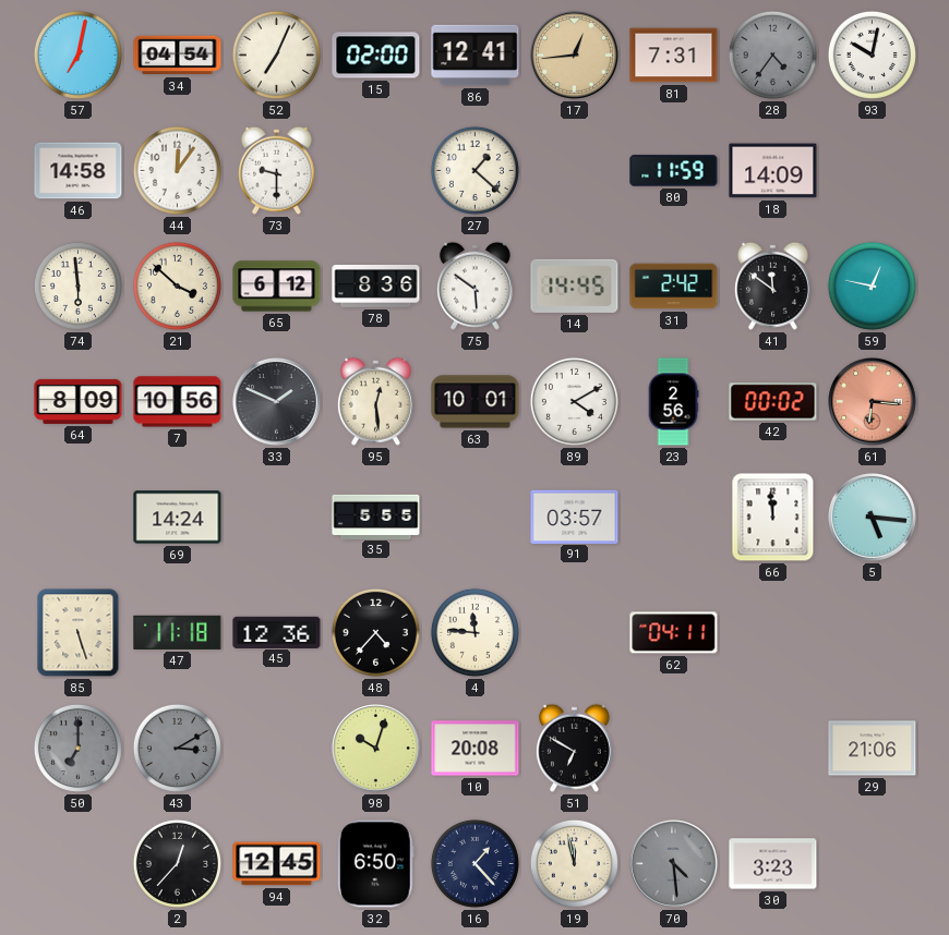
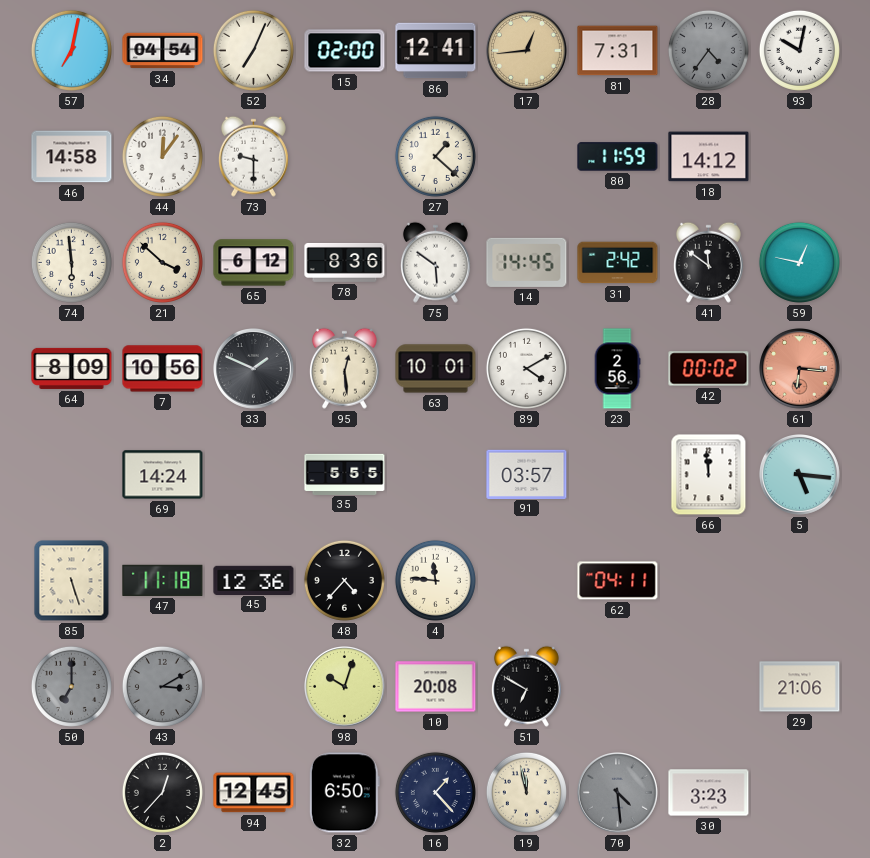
18: 14:09 -> 14:12 (709, 157)
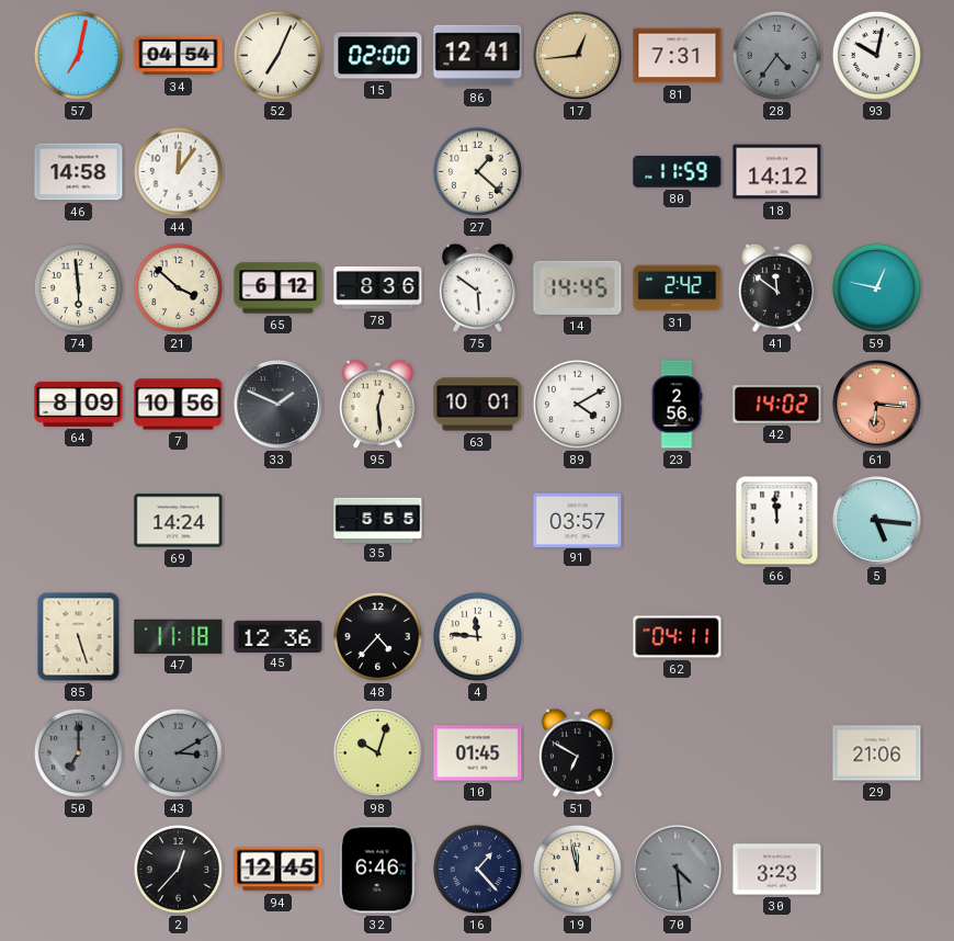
73: 9:30 -> none (253, 156)
42: 00:02 -> 14:02 (777, 405)
10: 20:08 -> 01:45 (478, 753)
32: 6:50 -> 6:46 (377, 870)
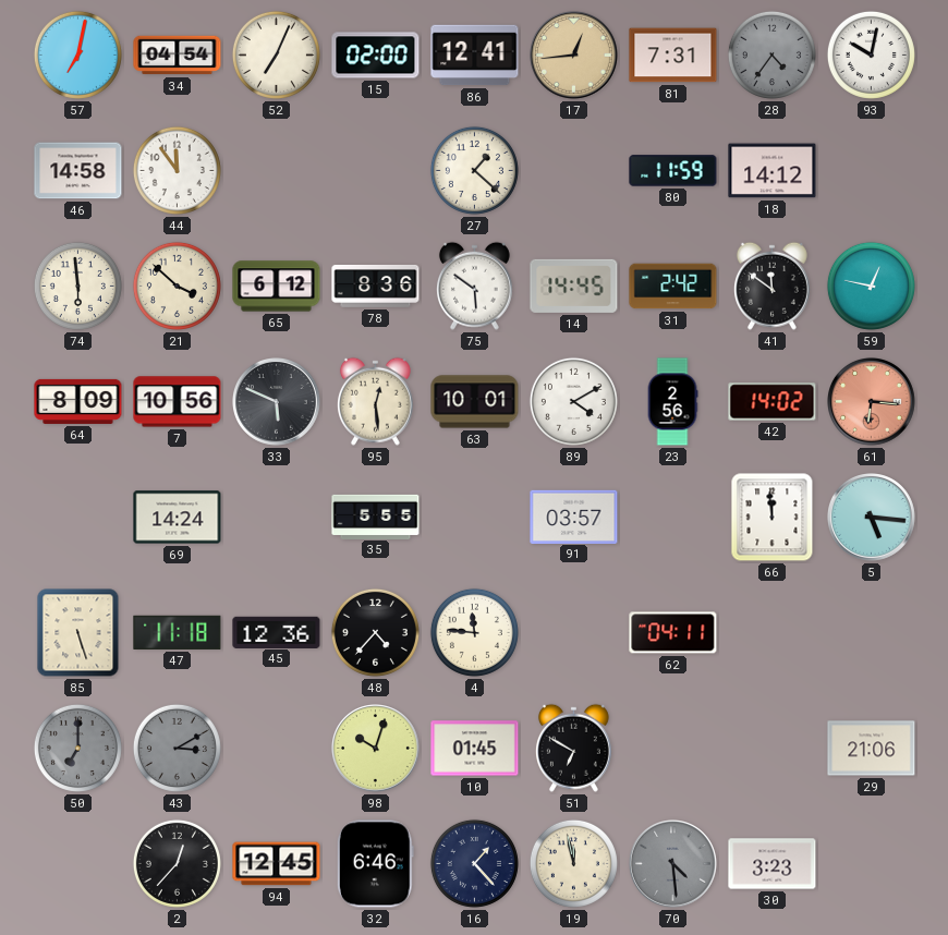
44: 12:06 -> 11:54 (177, 170)
33: 1:49 -> 5:49 (277, 402)
